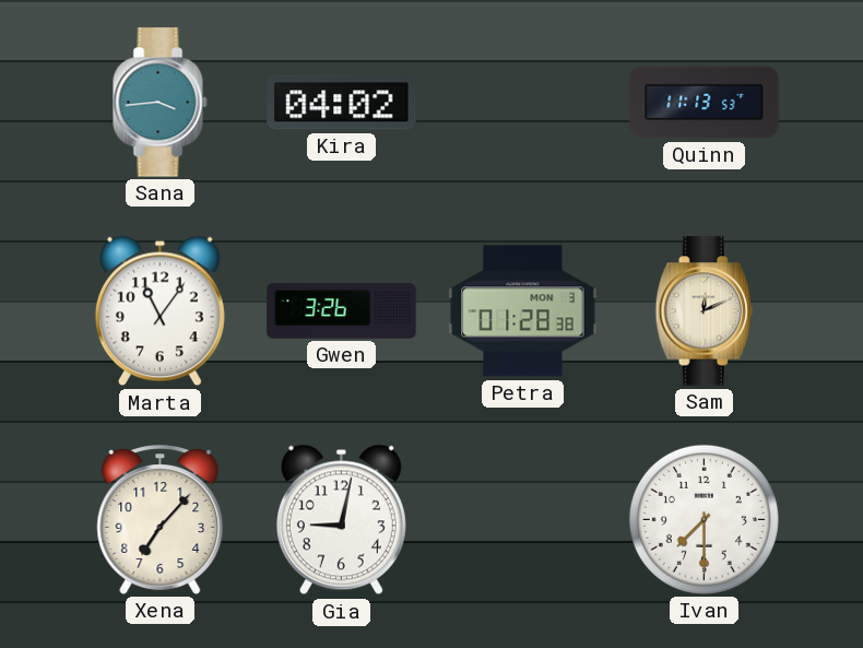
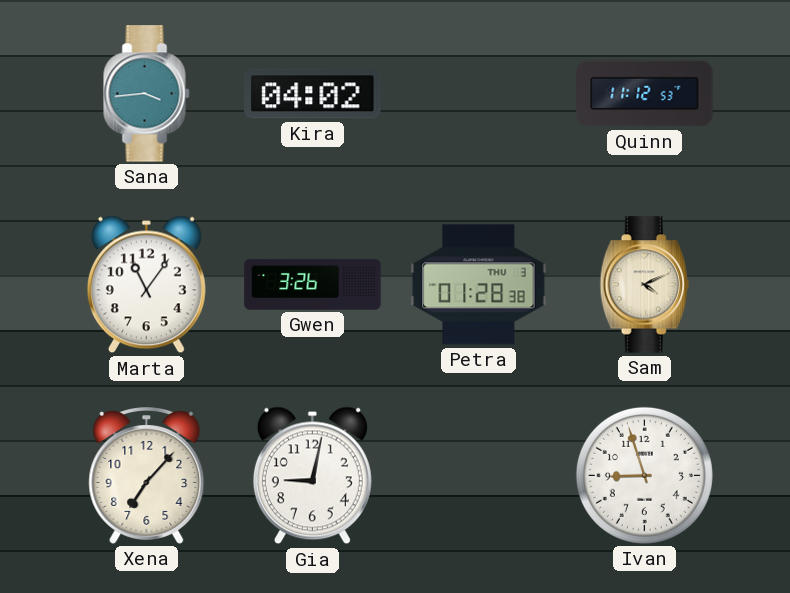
Quinn: 11:13 -> 11:12 (645, 94)
Petra date: MON 3 -> THU 3 (479, 285)
Sam: 12:11 -> 4:11 (644, 285)
Ivan: 7:30 -> 8:57 (644, 475)
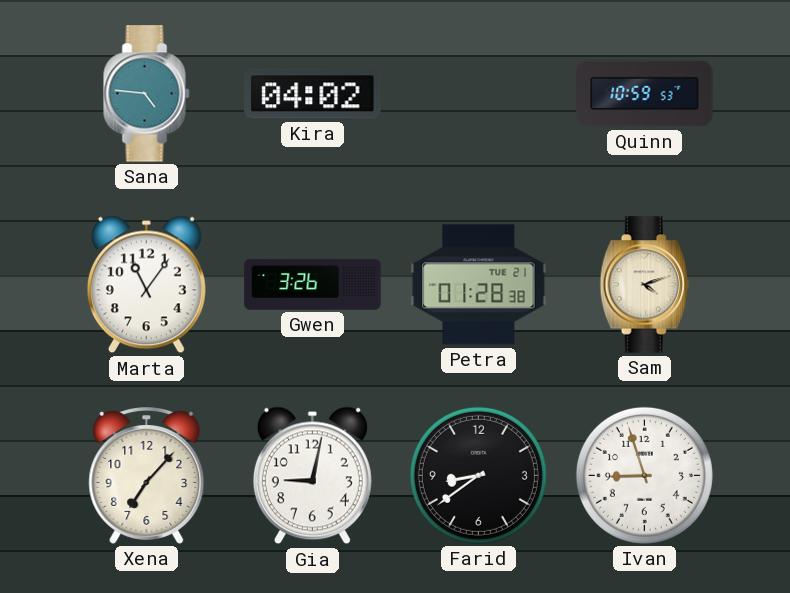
Sana: 3:44 -> 4:46 (147, 94)
Quinn: 11:12 -> 10:59 (645, 94)
Petra date: THU 3 -> TUE 21 (479, 285)
Sam: 4:11 -> 4:12 (644, 285)
Farid: none -> 8:39 (478, 475)
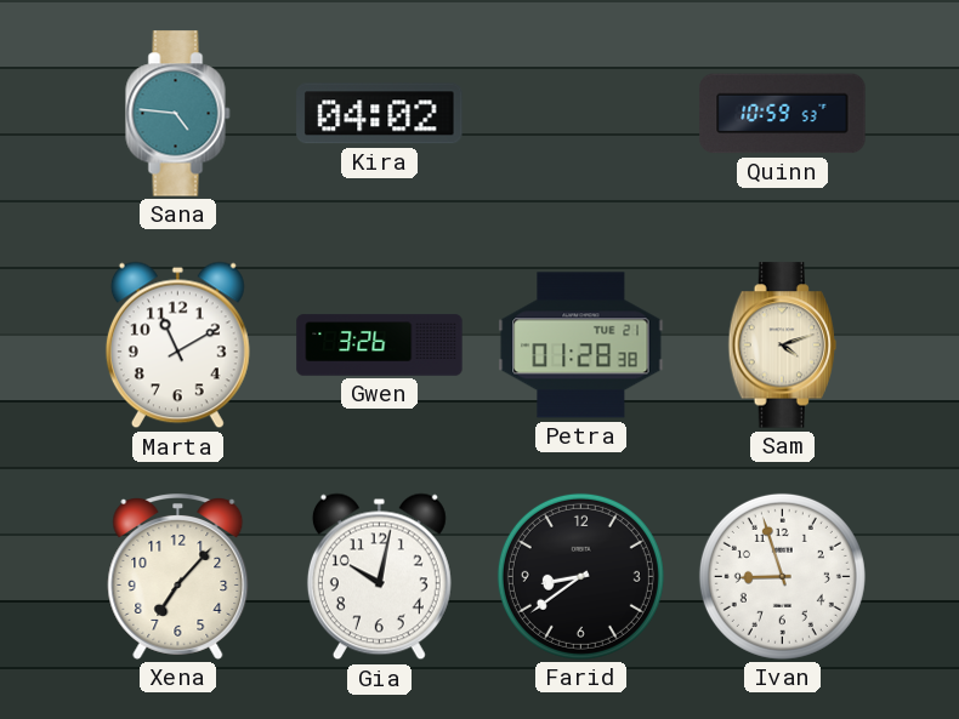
Marta: 11:06 -> 11:10 (177, 346)
Gia: 9:02 -> 10:02 (379, 577)
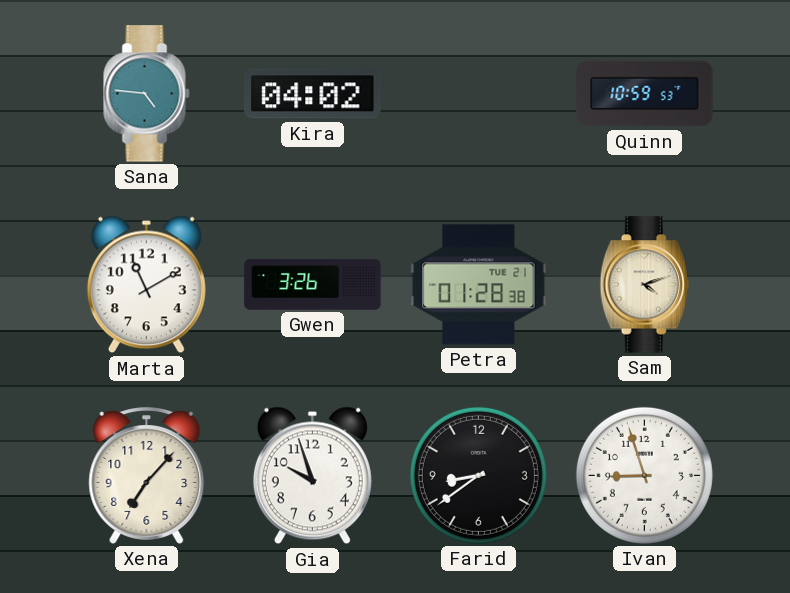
Gia: 10:02 -> 9:57 (312, 476)
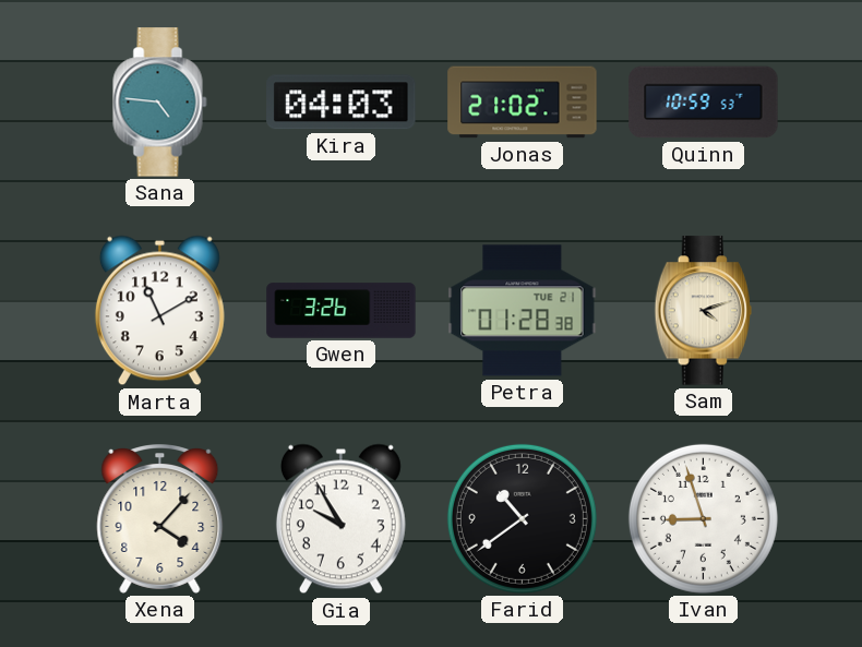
Kira: 04:02 -> 04:03 (342, 103)
Jonas: none -> 21:02 (523, 103)
Xena: 7:07 -> 4:07 (160, 519)
Gia: 9:57 -> 9:55 (340, 519)
Farid: 8:39 -> 10:39 (522, 518)
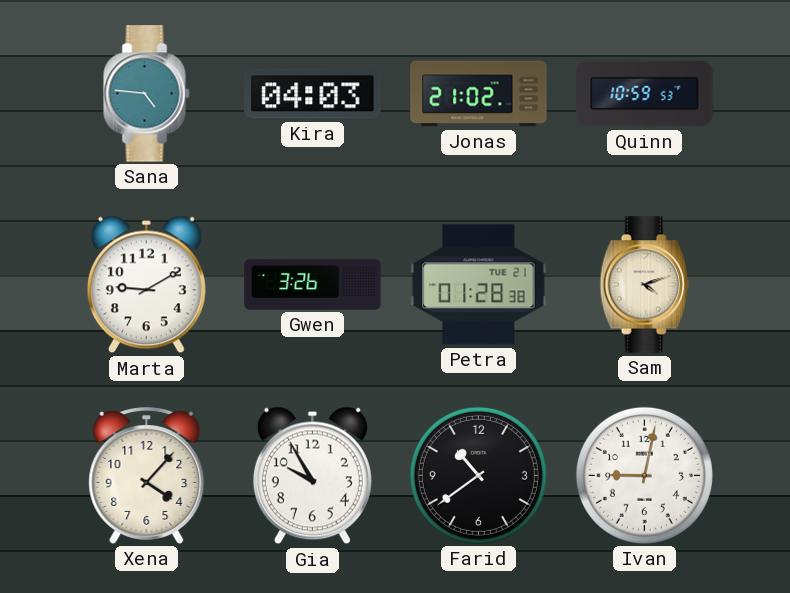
Marta: 11:10 -> 9:10 (146, 285)
Ivan: 8:57 -> 9:02 (644, 475)
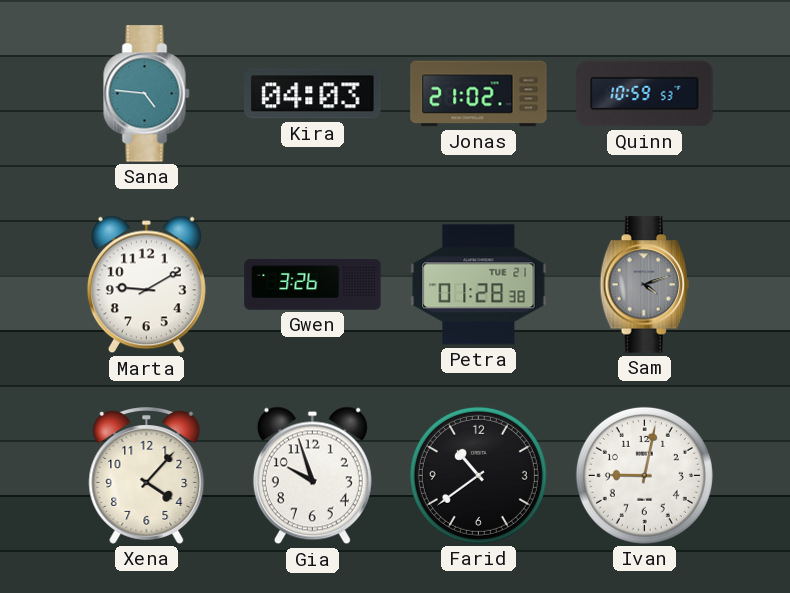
Sam dial: cream -> grey (644, 285)
Gia: 9:55 -> 9:57 (312, 476)
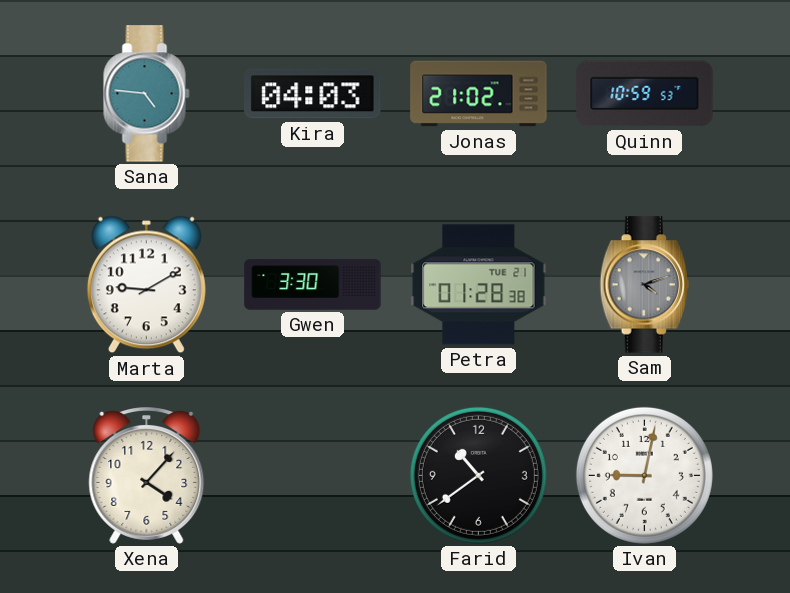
Gwen: 3:26 -> 3:30 (313, 285)
Gia: 9:57 -> none (312, 476)
